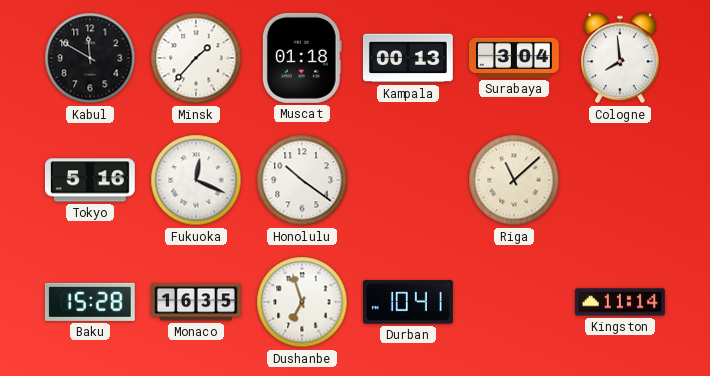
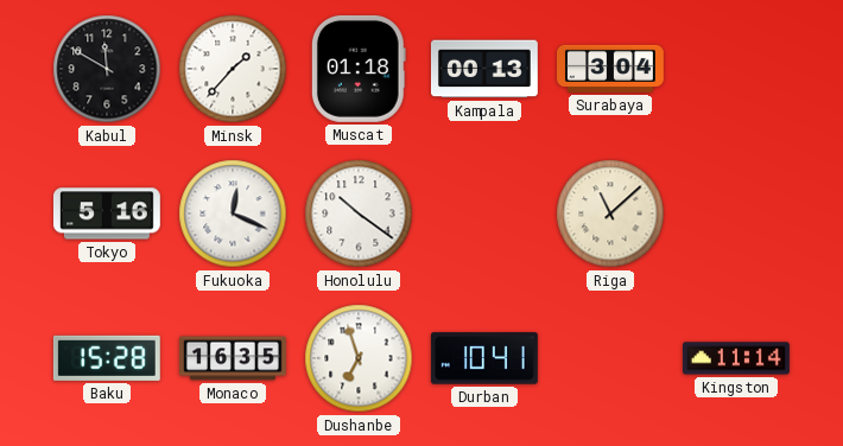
Cologne: 7:59 -> none (621, 58)
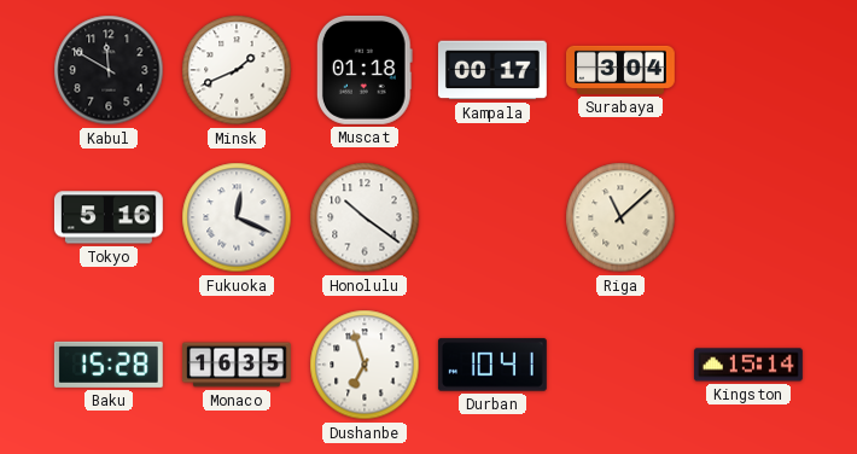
Minsk: 1:37 -> 1:41 (237, 70)
Kampala: 00:13 -> 00:17 (492, 70)
Kingston: 11:14 -> 15:14 (748, 365)
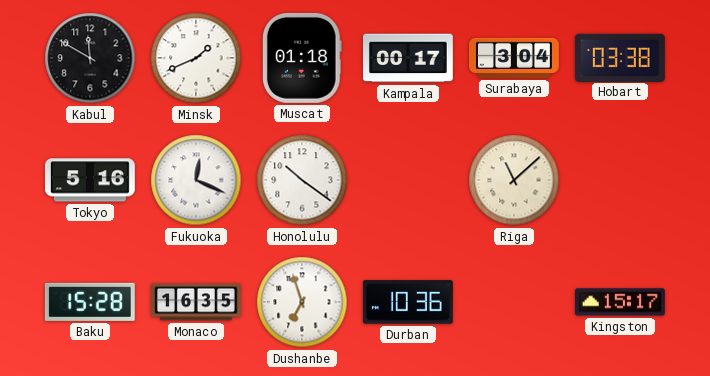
Hobart: none -> 03:38 (620, 57)
Durban: 10:41 -> 10:36 (408, 302)
Kingston: 15:14 -> 15:17 (620, 302)
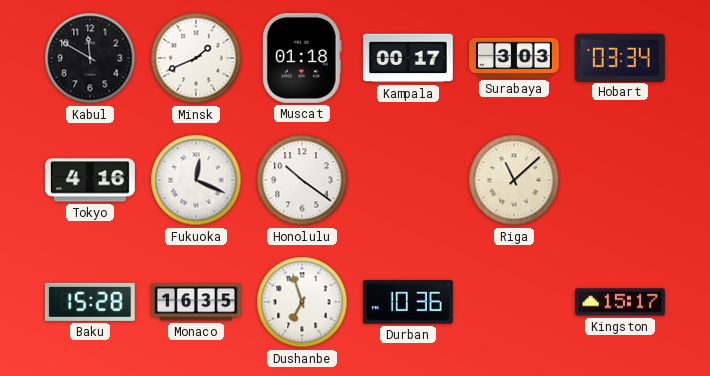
Surabaya: 3:04 -> 3:03 (515, 58)
Hobart: 03:38 -> 03:34 (620, 57)
Tokyo: 5:16 -> 4:16 (90, 180)
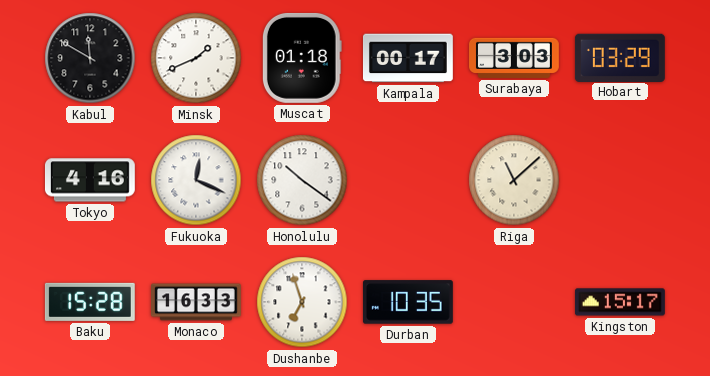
Hobart: 03:34 -> 03:29 (620, 57)
Monaco: 16:35 -> 16:33 (197, 302)
Durban: 10:36 -> 10:35 (408, 302)
